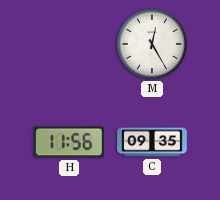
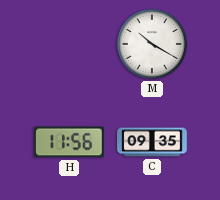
M: 12:25 -> 10:20 (152, 44)
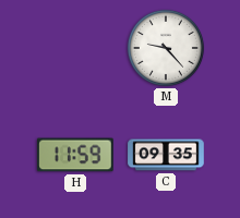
M: 10:20 -> 9:23 (166, 48)
H: 11:56 -> 11:59 (75, 155)
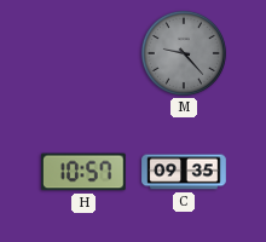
M dial: white -> grey (184, 53)
H: 11:59 -> 10:57 (83, 172)
